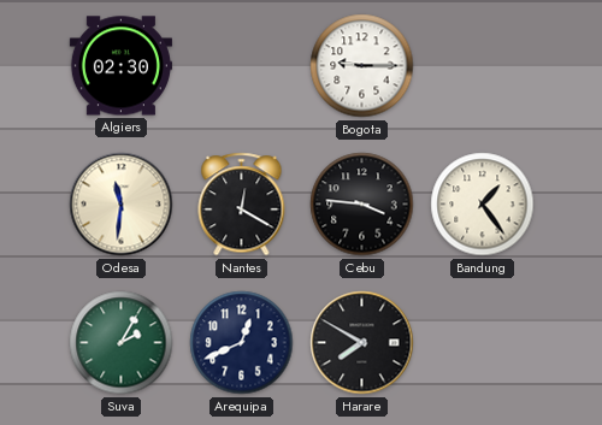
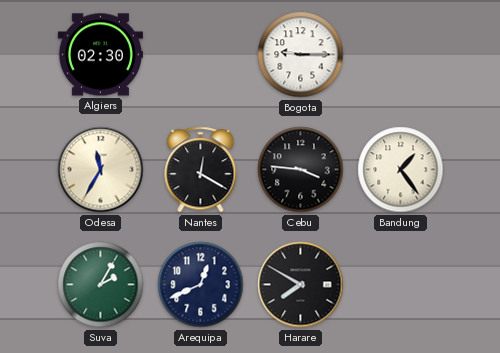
Odesa: 11:31 -> 11:35 (101, 170)
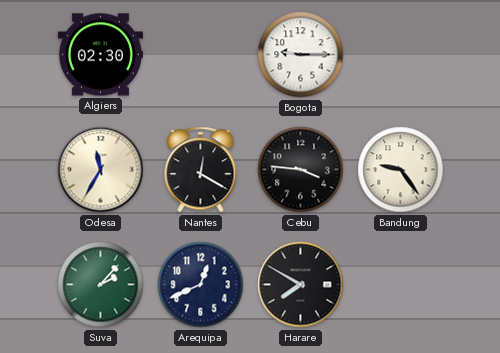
Bandung: 1:24 -> 9:24 (401, 170)
Suva: 2:05 -> 2:07 (101, 285)
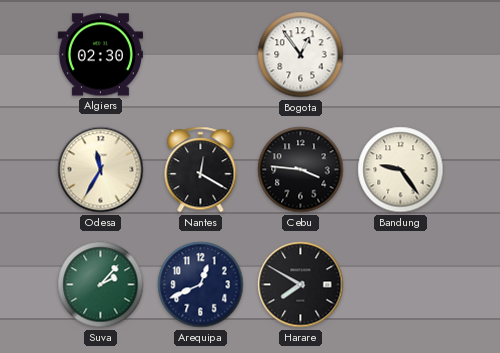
Bogota: 9:15 -> 12:54 (301, 55)
